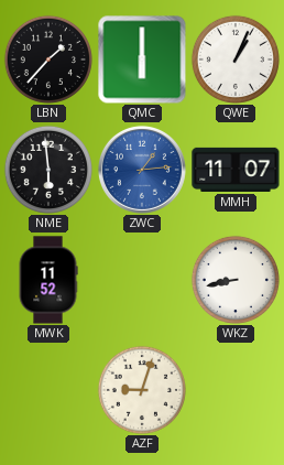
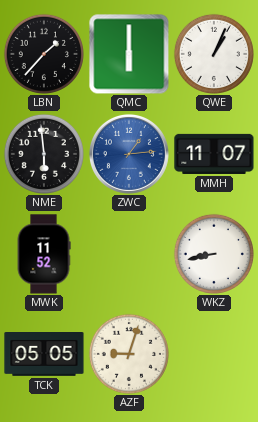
TCK: none -> 05:05 (44, 355)
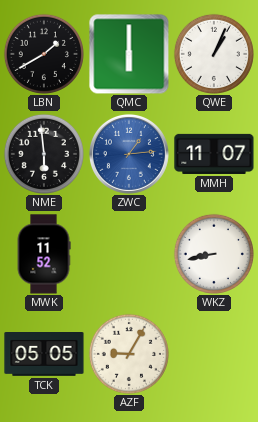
LBN: 1:37 -> 1:40 (44, 54)
AZF: 9:03 -> 9:05 (129, 354)
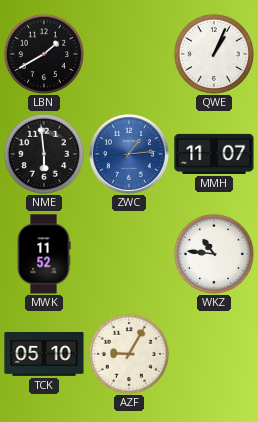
QMC: 6:00 -> none (129, 54)
WKZ: 8:43 -> 10:46 (214, 254)
TCK: 05:05 -> 05:10 (44, 355)
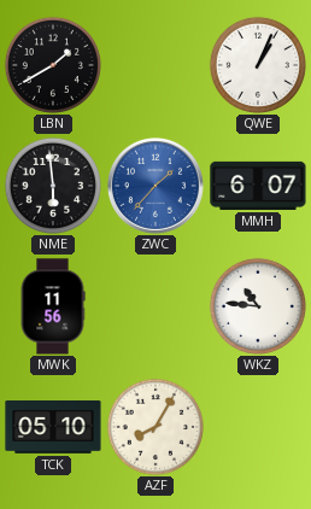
ZWC: 1:14 -> 1:37 (155, 186)
MMH: 11:07 -> 6:07 (258, 186)
MWK: 11:52 -> 11:56 (53, 306)
AZF: 9:05 -> 8:05 (155, 427)
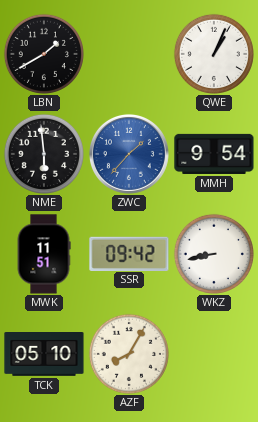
MMH: 6:07 -> 9:54 (214, 154)
MWK: 11:56 -> 11:51 (44, 254)
SSR: none -> 09:42 (129, 253)
WKZ: 10:46 -> 8:43 (214, 254)
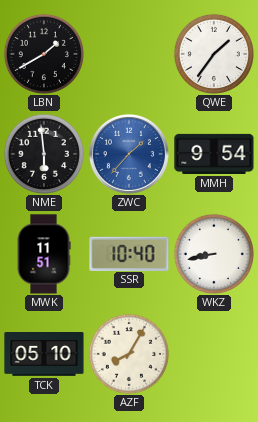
QWE: 1:04 -> 1:36 (214, 54)
SSR: 09:42 -> 10:40 (129, 253)
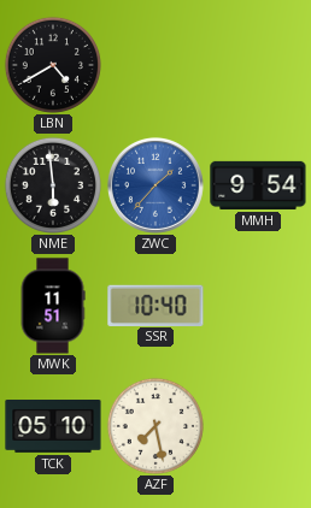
LBN: 1:40 -> 4:40 (53, 65)
QWE: 1:36 -> none (214, 54)
WKZ: 8:43 -> none (214, 254)
AZF: 8:05 -> 7:28 (155, 426)
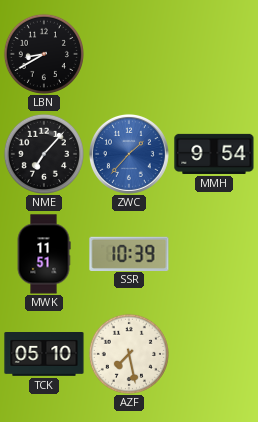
LBN: 4:40 -> 8:40 (44, 54)
NME: 5:59 -> 7:07 (44, 154)
SSR: 10:40 -> 10:39 (129, 253)
